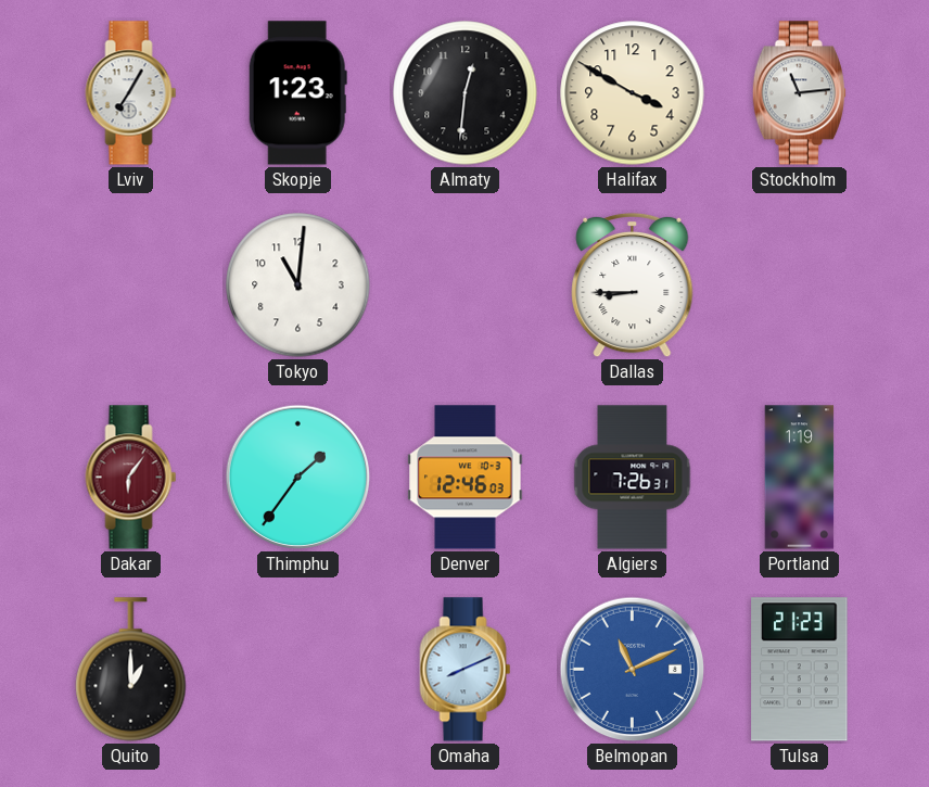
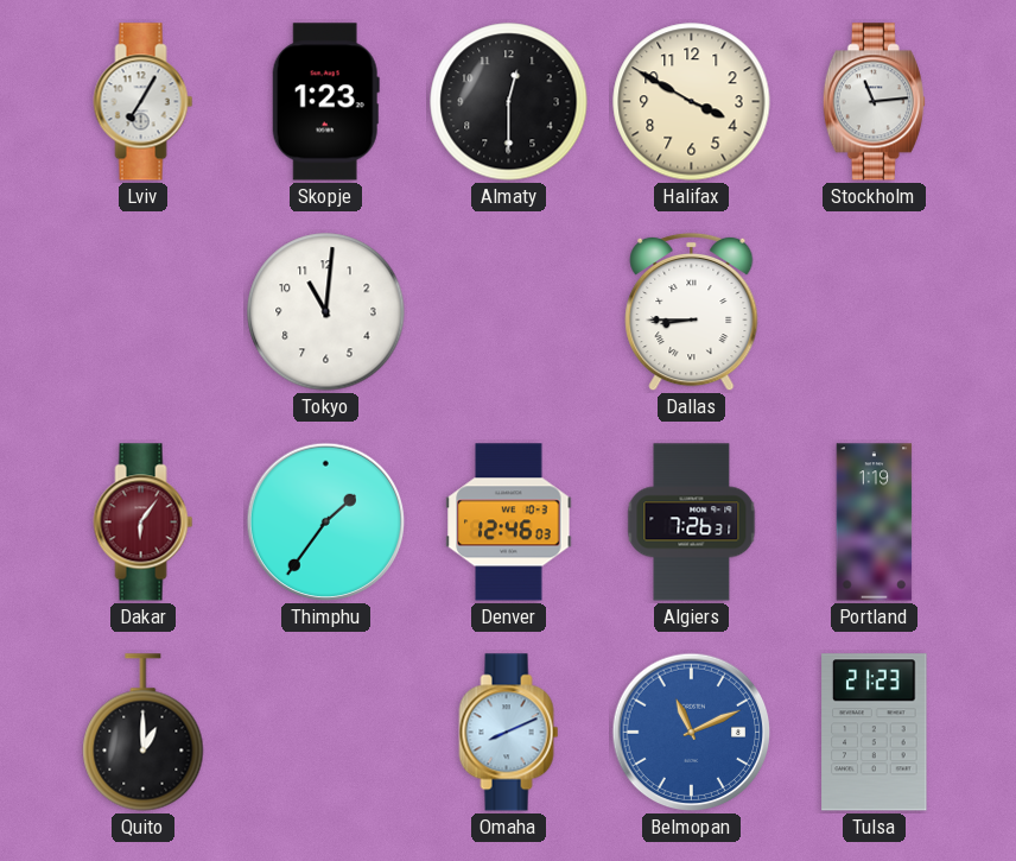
Almaty: 12:31 -> 12:30 (509, 102)
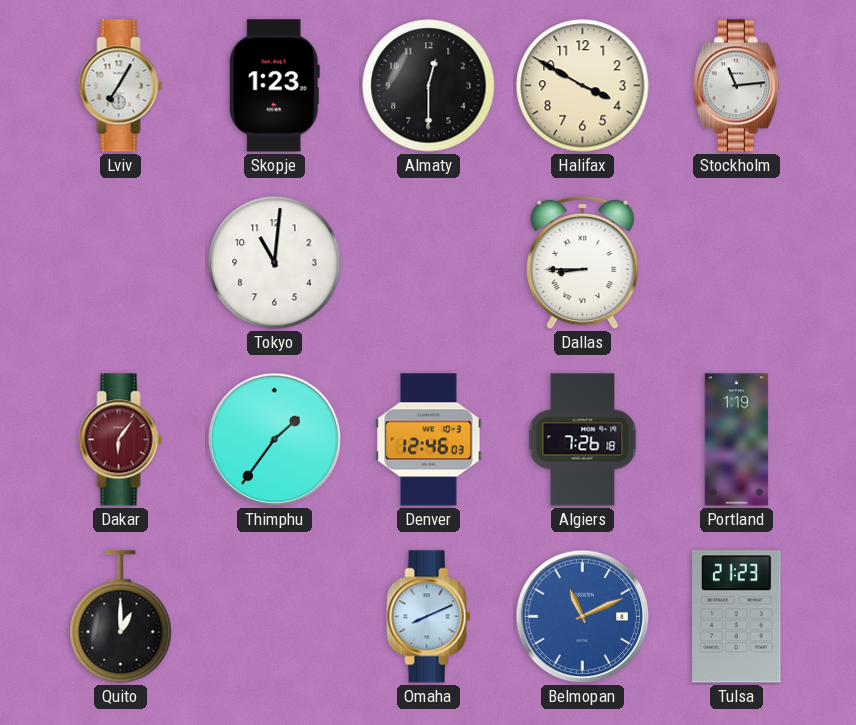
Algiers: 7:26:31 -> 7:26:18 (583, 440)
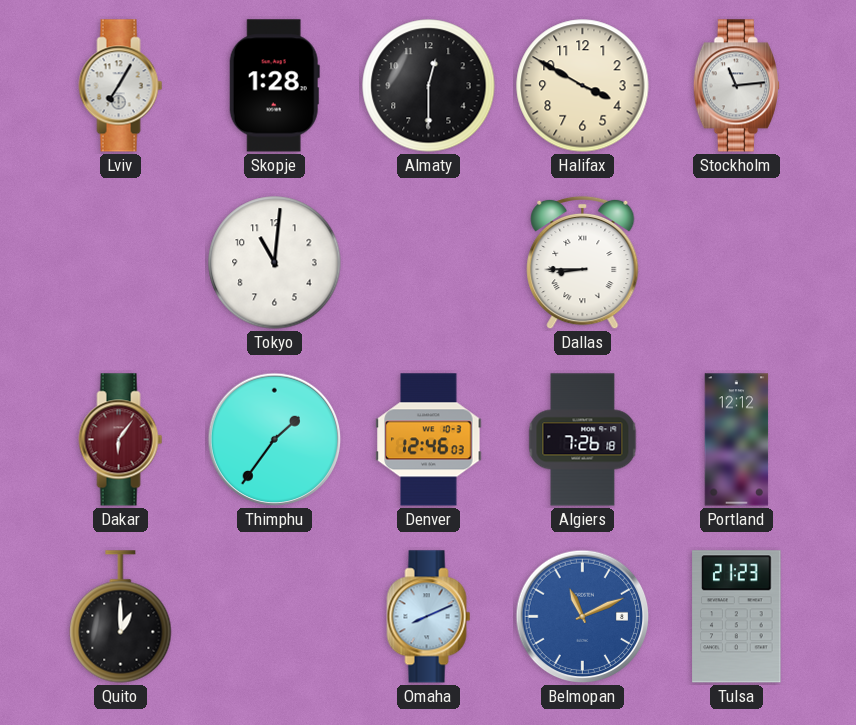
Skopje: 1:23 -> 1:28 (274, 86)
Portland: 1:19 -> 12:12 (737, 440)
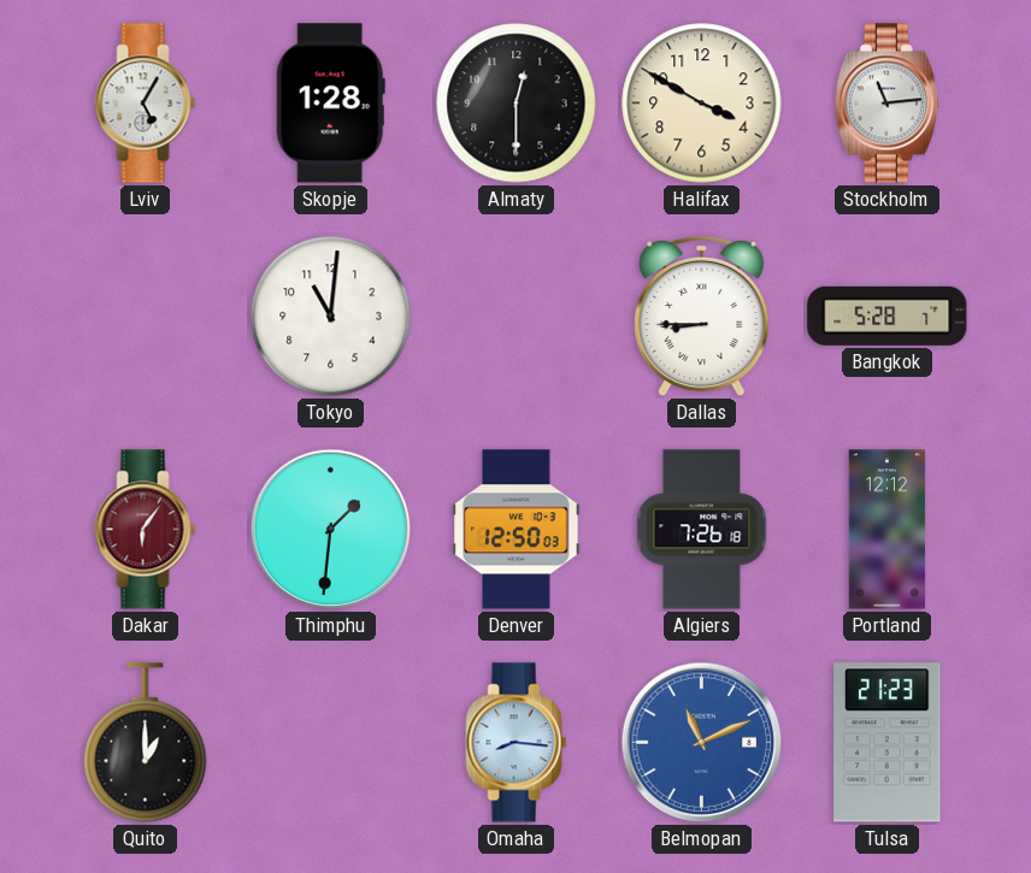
Lviv: 7:05 -> 5:05 (146, 104)
Bangkok: none -> 5:28 (888, 315)
Thimphu: 1:36 -> 1:31 (331, 530)
Denver: 12:46 -> 12:50 (517, 530)
Omaha: 8:11 -> 8:16 (517, 743)
